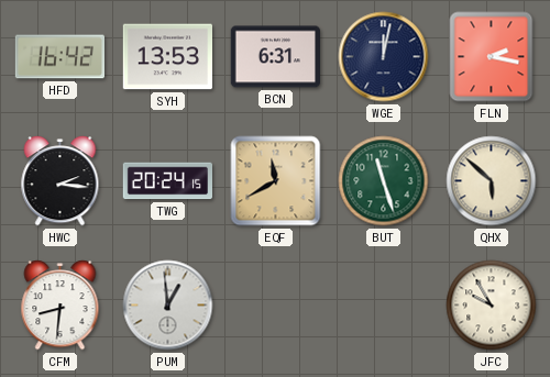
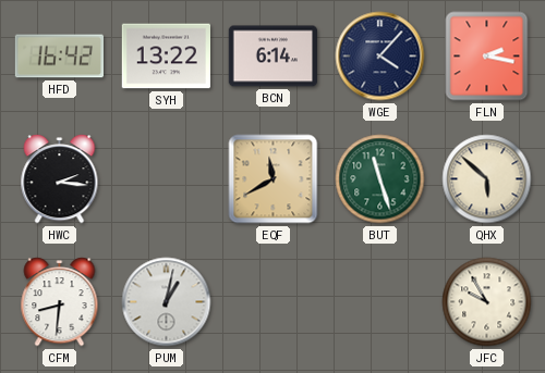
SYH: 13:53 -> 13:22 (166, 57)
BCN: 6:31 -> 6:14 (274, 57)
WGE: 12:02 -> 4:07 (380, 57)
TWG: 20:24 -> none (167, 181)
PUM: 12:59 -> 1:02 (167, 302)
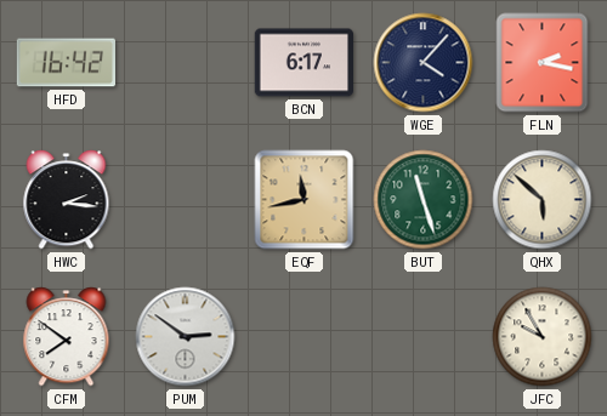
SYH: 13:22 -> none (166, 57)
BCN: 6:14 -> 6:17 (305, 63)
EQF: 11:40 -> 11:43 (305, 200)
CFM: 8:31 -> 7:51 (67, 337)
PUM: 1:02 -> 2:51 (186, 337)
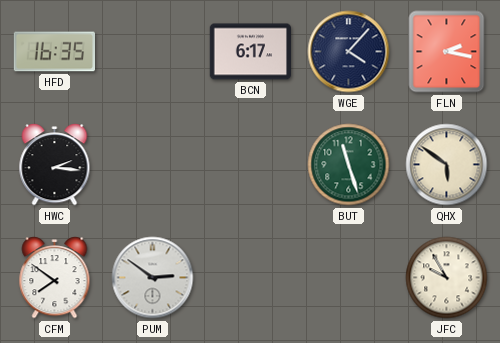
HFD: 16:42 -> 16:35 (55, 52)
EQF: 11:43 -> none (305, 200)
QHX: 5:52 -> 5:51 (447, 165)
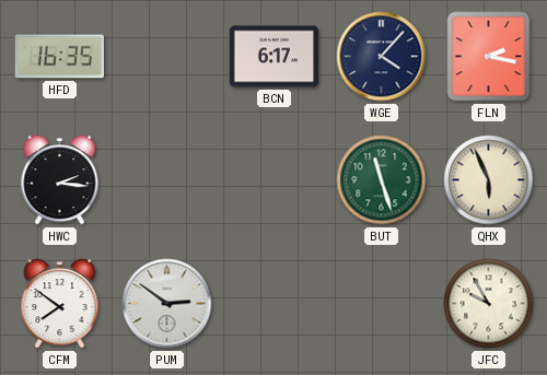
QHX: 5:51 -> 5:56 (489, 180)
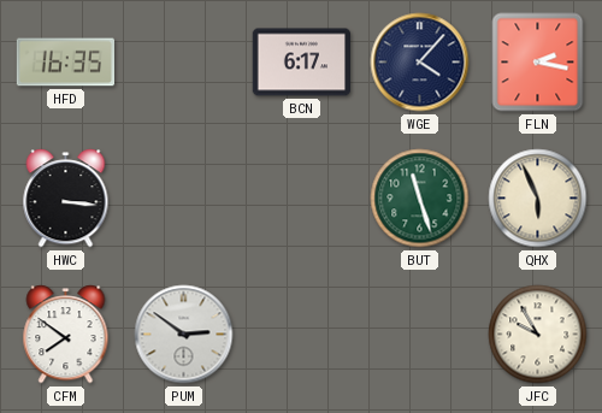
HWC: 2:16 -> 3:16 (66, 199)
